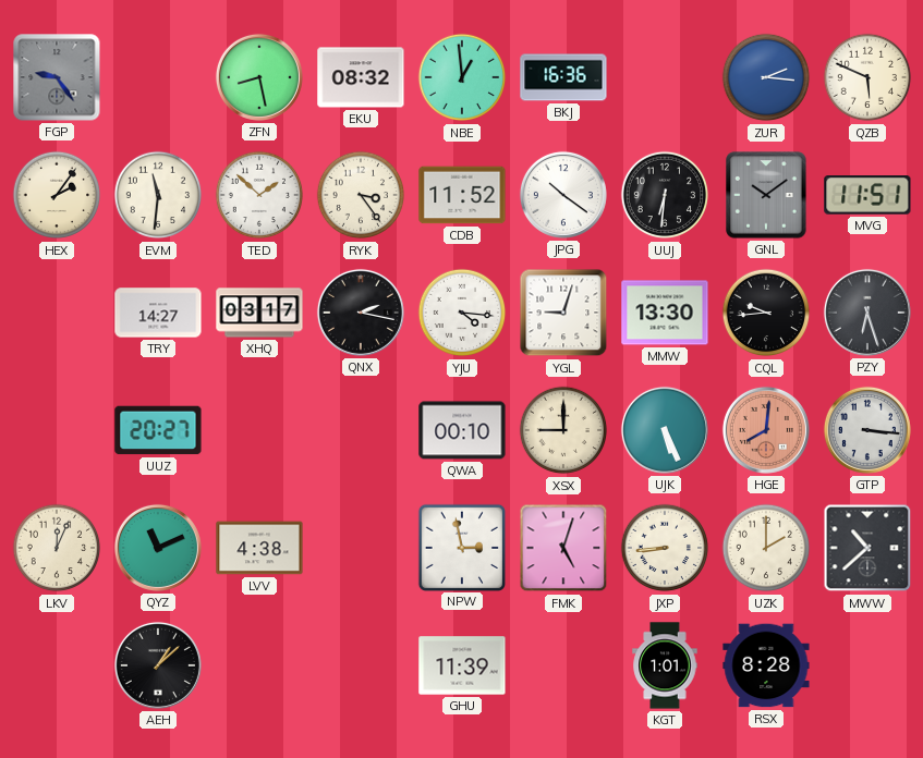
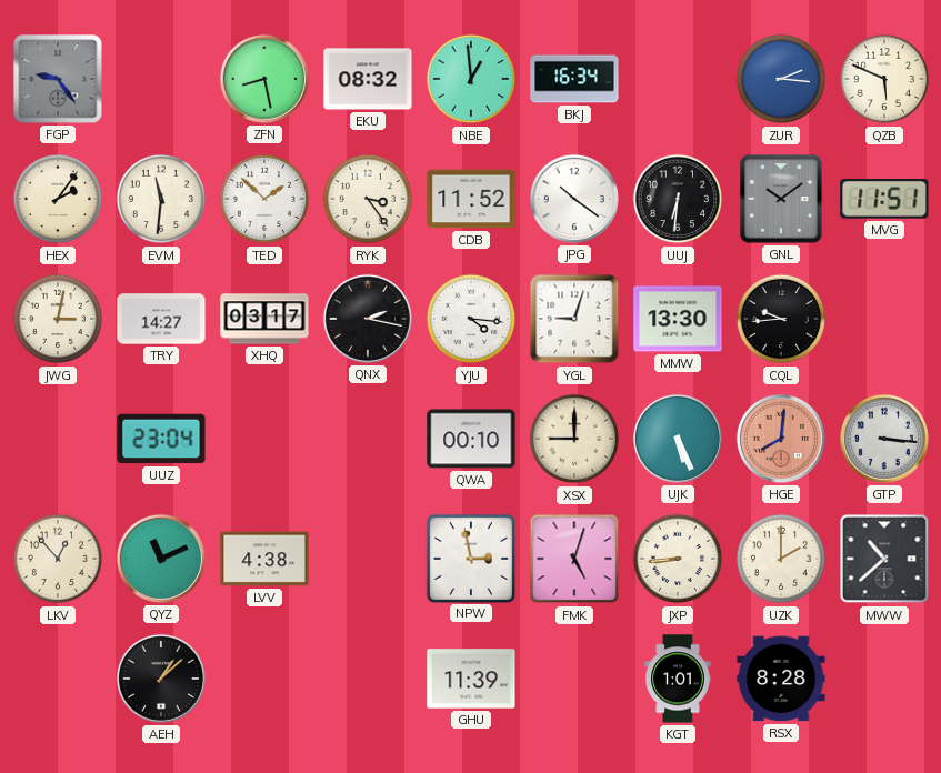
BKJ: 16:36 -> 16:34 (574, 79)
JWG: none -> 3:02 (58, 319)
PZY: 6:27 -> none (867, 313)
UUZ: 20:27 -> 23:04 (161, 439)
LKV: 12:04 -> 12:53 (58, 559)
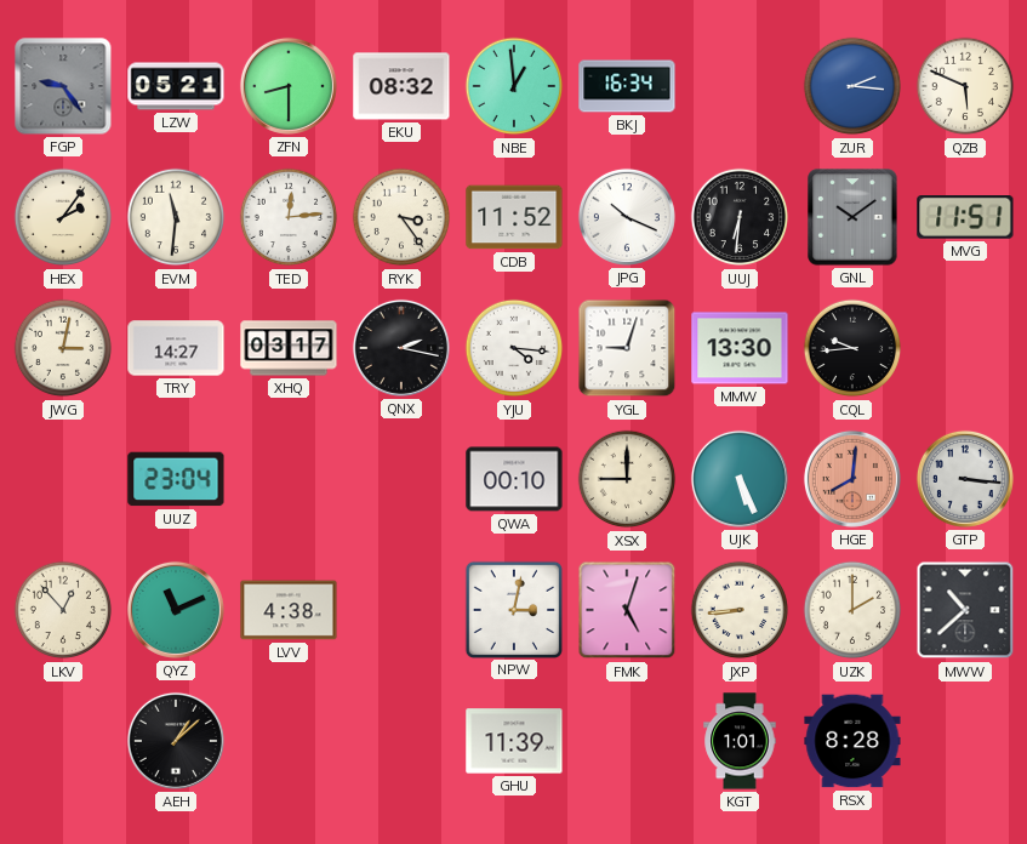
LZW: none -> 05:21 (176, 86)
ZFN: 8:28 -> 8:30 (289, 86)
TED: 1:52 -> 12:14 (289, 217)
JPG: 10:21 -> 10:19 (627, 217)
NPW: 2:58 -> 3:02 (513, 609)
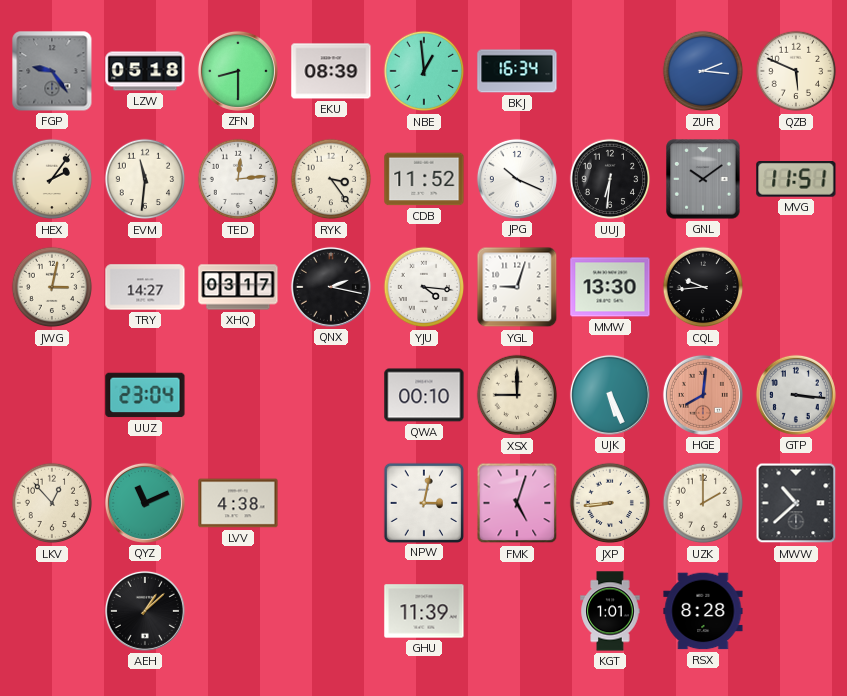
LZW: 05:21 -> 05:18 (145, 71)
EKU: 08:32 -> 08:39 (331, 71)
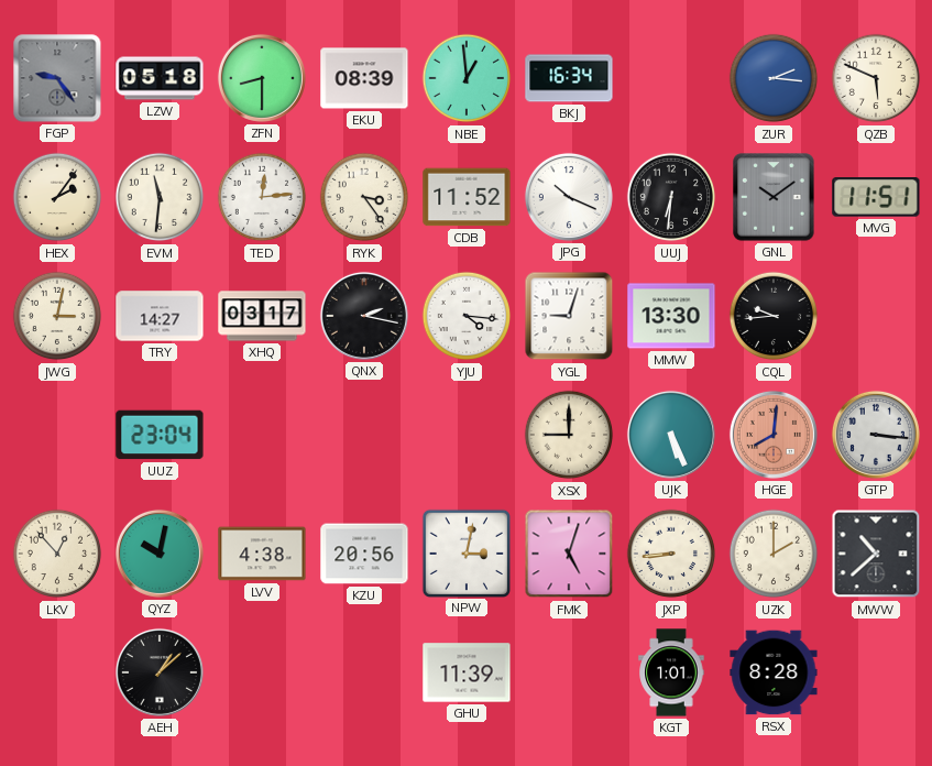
QWA: 00:10 -> none (424, 395)
QYZ: 11:11 -> 10:02 (160, 554)
KZU: none -> 20:56 (364, 554)
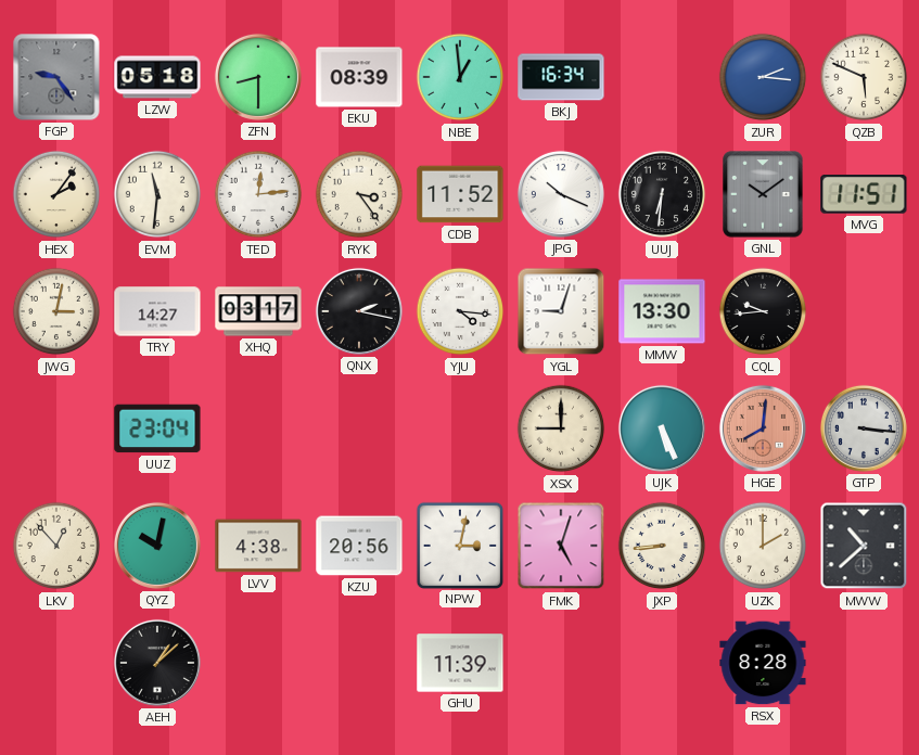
KGT: 1:01 -> none (671, 672)
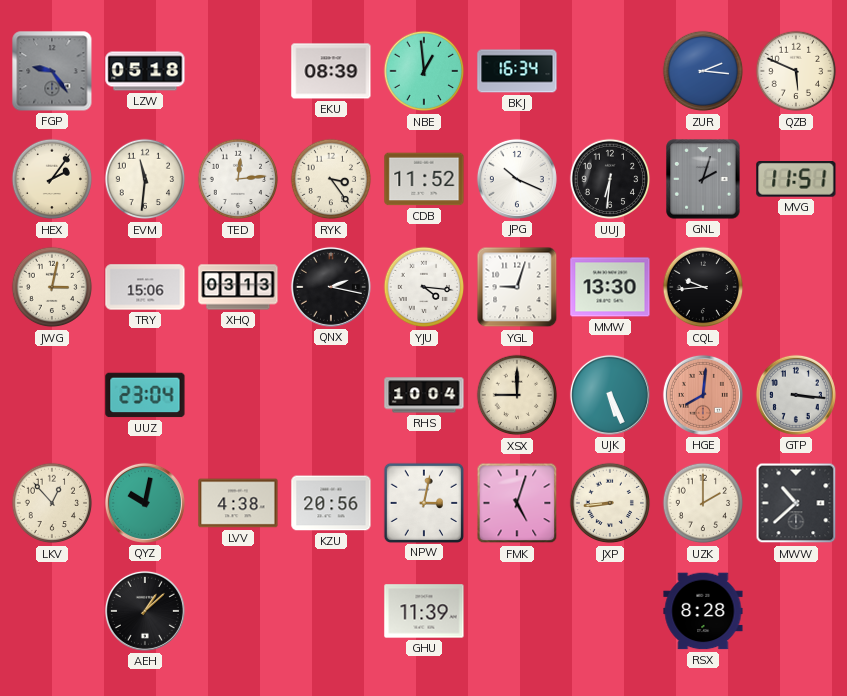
ZFN: 8:30 -> none (258, 77)
GNL: 10:09 -> 2:03 (703, 179)
TRY: 14:27 -> 15:06 (145, 287)
XHQ: 03:17 -> 03:13 (238, 287)
RHS: none -> 10:04 (424, 395)
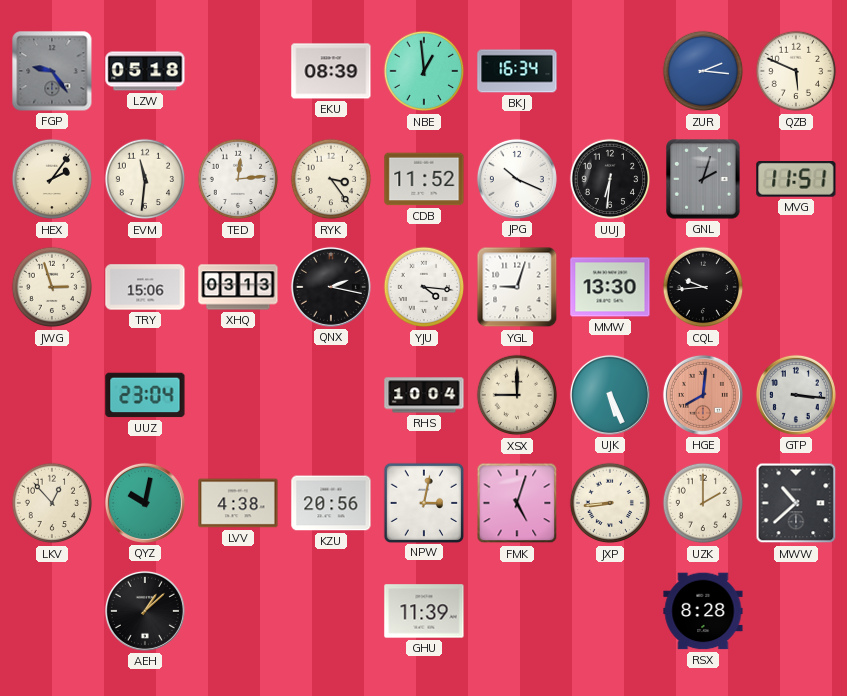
JWG: 3:02 -> 2:57 (52, 287)
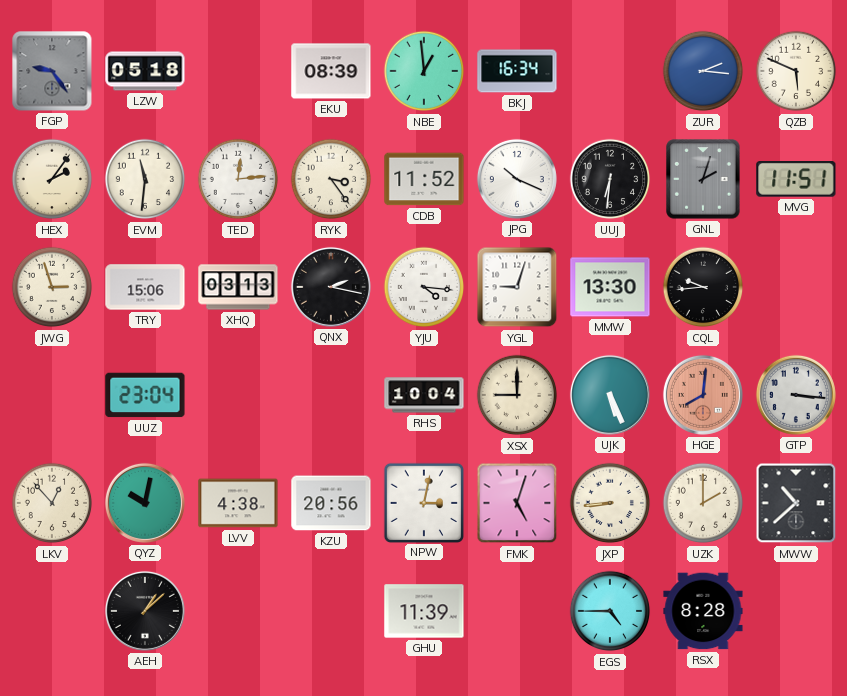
EGS: none -> 4:45 (610, 611)
